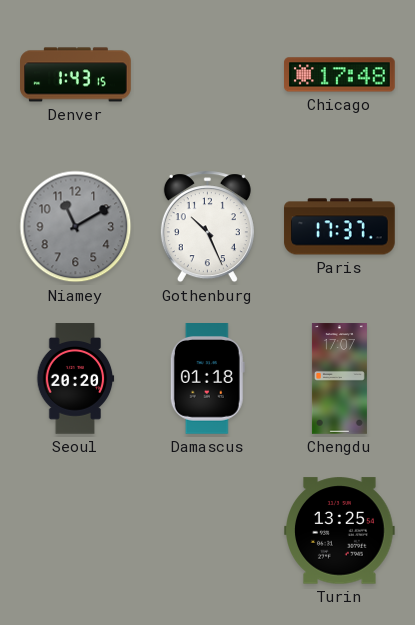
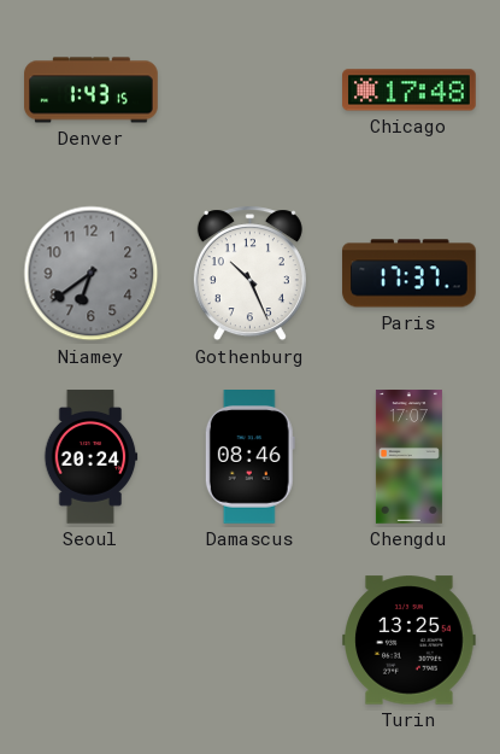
Niamey: 11:10 -> 6:39 (92, 274)
Seoul: 20:20 -> 20:24 (90, 457)
Damascus: 01:18 -> 08:46 (249, 457)
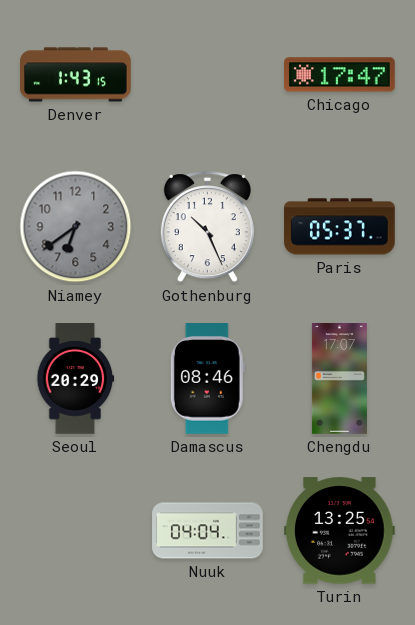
Chicago: 17:48 -> 17:47 (340, 75)
Paris: 17:37 -> 05:37 (340, 227)
Seoul: 20:24 -> 20:29 (75, 379)
Nuuk: none -> 04:04 (208, 531)
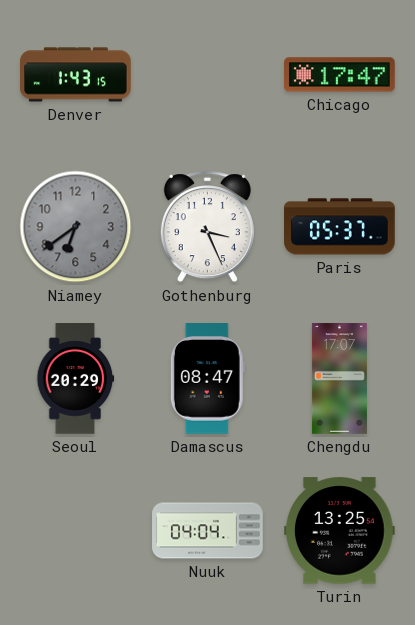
Gothenburg: 10:26 -> 3:26 (207, 227)
Damascus: 08:46 -> 08:47 (207, 379)
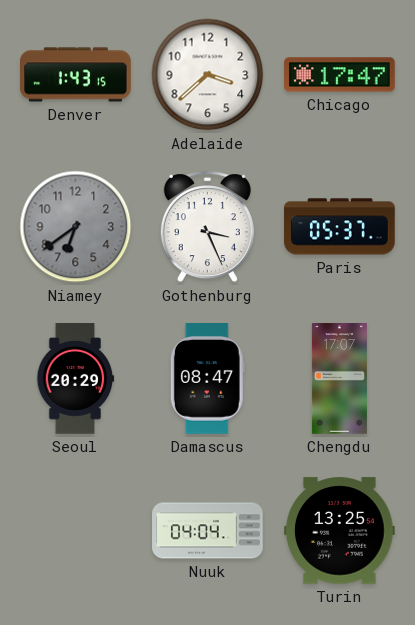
Adelaide: none -> 3:38 (208, 75)
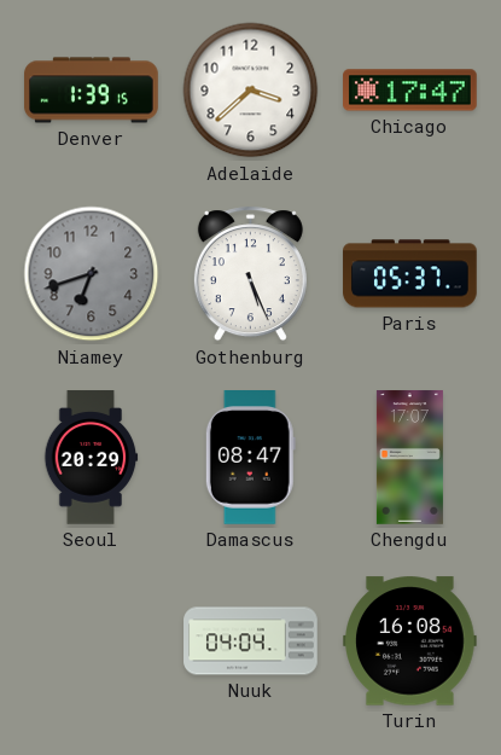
Denver: 1:43 -> 1:39 (92, 91)
Niamey: 6:39 -> 6:42 (92, 274)
Gothenburg: 3:26 -> 5:26 (250, 274)
Turin: 13:25 -> 16:08 (410, 641)
